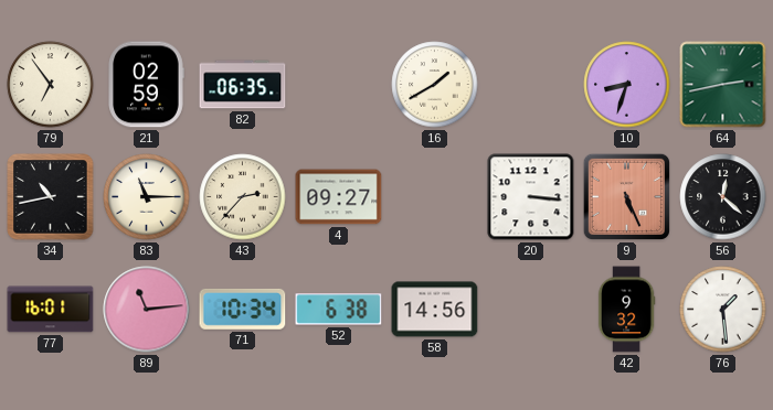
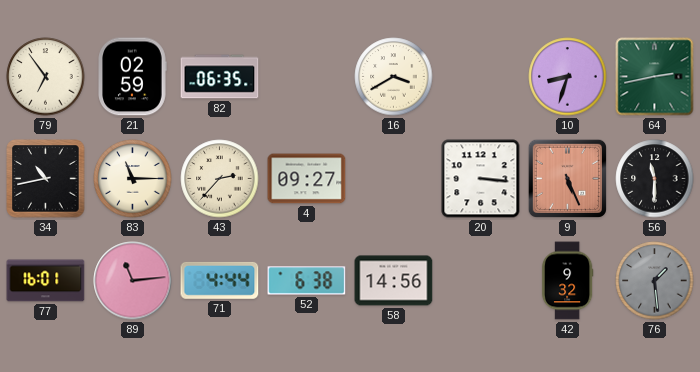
16: 1:40 -> 3:40 (394, 77)
56: 12:22 -> 11:30 (655, 179)
71: 10:34 -> 4:44 (220, 280)
76 dial: white -> grey (655, 281)
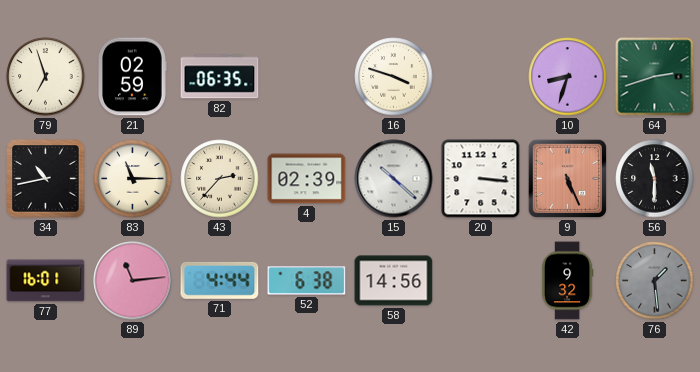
79: 6:54 -> 6:57 (46, 77)
16: 3:40 -> 3:48 (394, 77)
64: 2:43 -> 2:42 (655, 77)
4: 09:27 -> 02:39 (307, 179)
15: none -> 10:22 (394, 179)
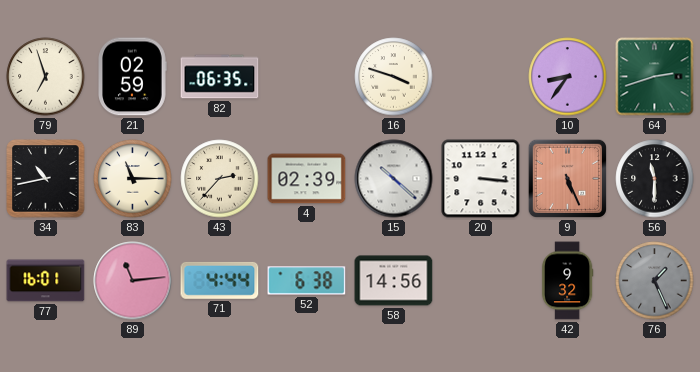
10: 8:33 -> 8:36 (568, 77)
76: 1:29 -> 1:26 (655, 281)
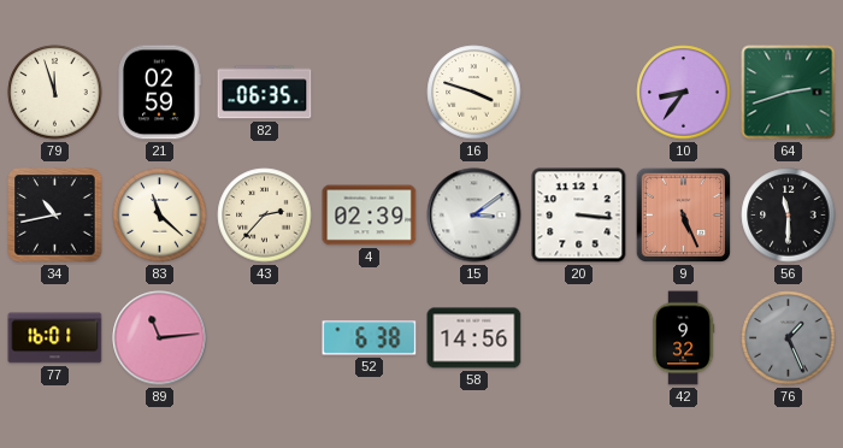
79: 6:57 -> 11:57 (55, 93)
83: 11:15 -> 11:22 (160, 216)
15: 10:22 -> 3:09 (474, 216)
71: 4:44 -> none (220, 280)
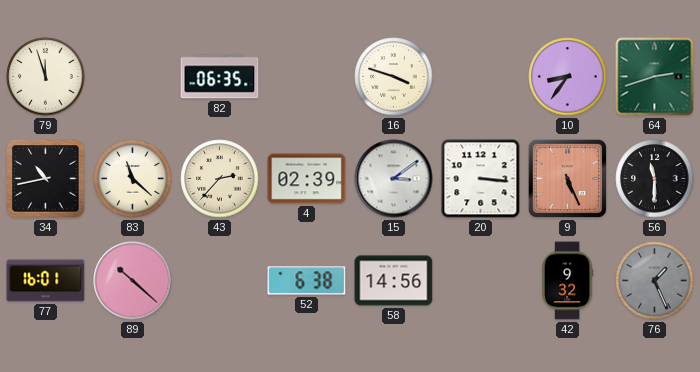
21: 02:59 -> none (159, 93)
89: 11:14 -> 10:22 (133, 281)
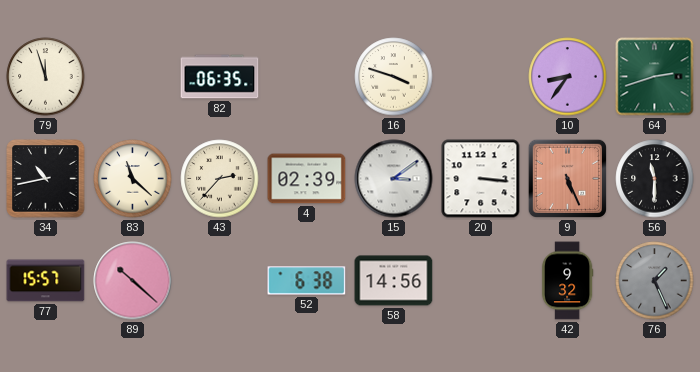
77: 16:01 -> 15:57 (46, 281)
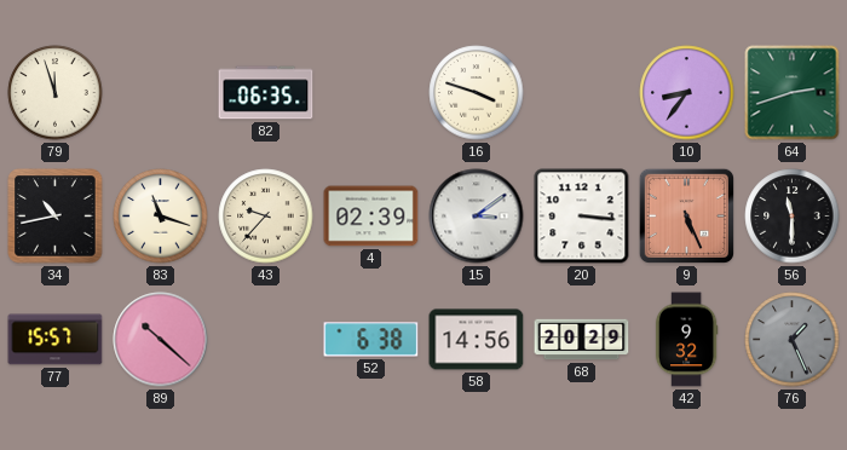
83: 11:22 -> 11:18 (161, 217)
43: 2:37 -> 9:37 (266, 217)
68: none -> 20:29 (582, 340)
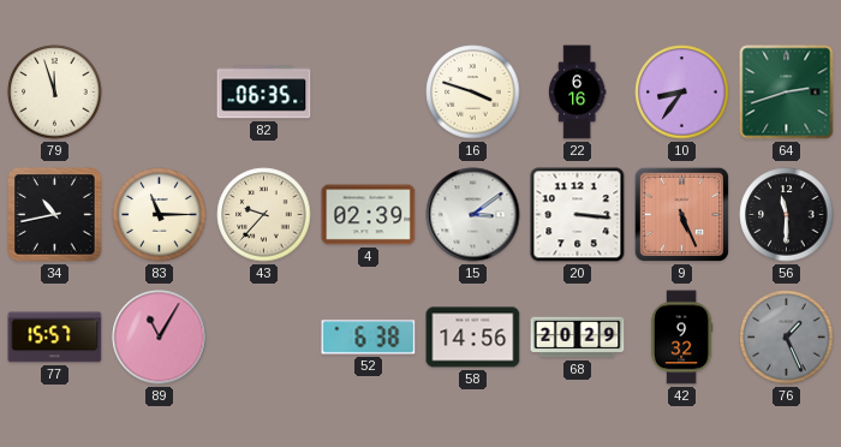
22: none -> 6:16 (578, 93)
83: 11:18 -> 11:15 (160, 215)
89: 10:22 -> 11:05 (160, 338)
